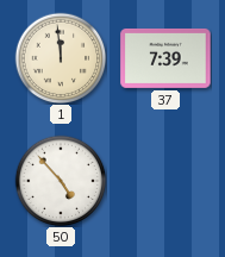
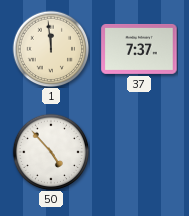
37: 7:39 -> 7:37 (139, 49)
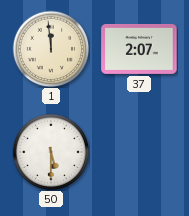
37: 7:37 -> 2:07 (139, 49)
50: 4:53 -> 5:30 (51, 152)
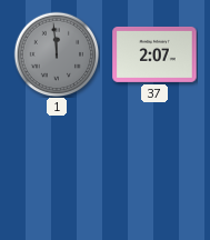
1 dial: cream -> grey (57, 54)
50: 5:30 -> none (51, 152)
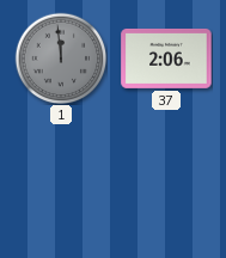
37: 2:07 -> 2:06 (166, 59)
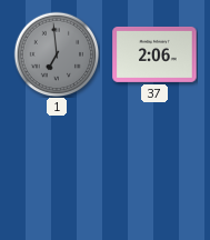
1: 11:59 -> 6:59 (57, 54)
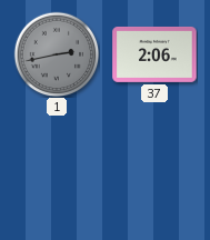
1: 6:59 -> 2:43 (57, 54)
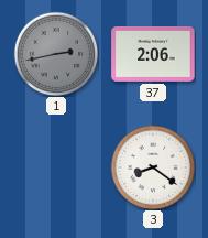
3: none -> 8:21 (153, 167)
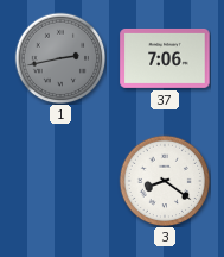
37: 2:06 -> 7:06 (165, 58)
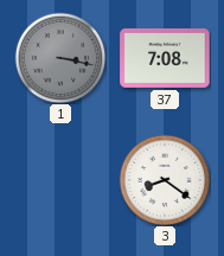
1: 2:43 -> 3:17 (60, 58)
37: 7:06 -> 7:08 (165, 58)
